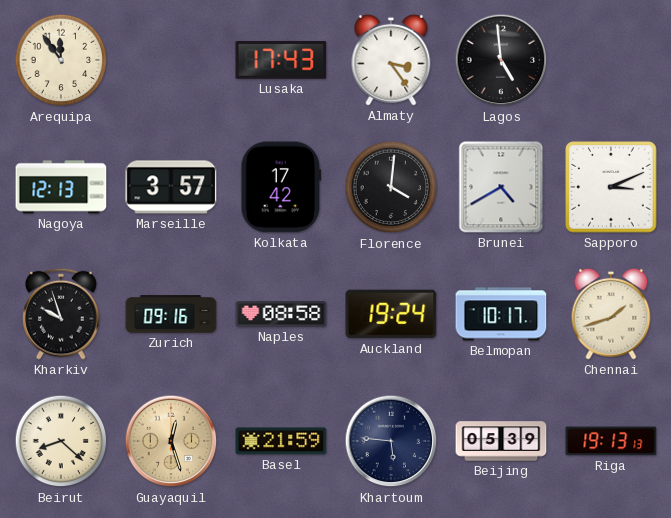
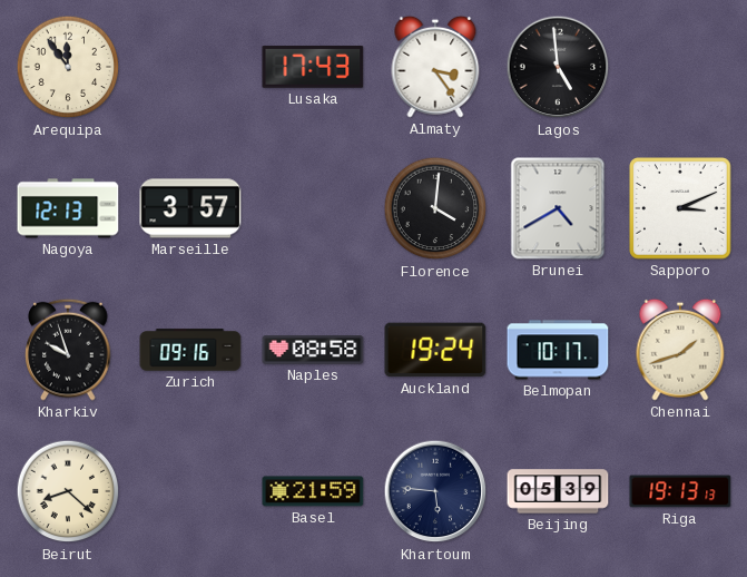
Kolkata: 17:42 -> none (281, 187)
Guayaquil: 12:27 -> none (171, 441)
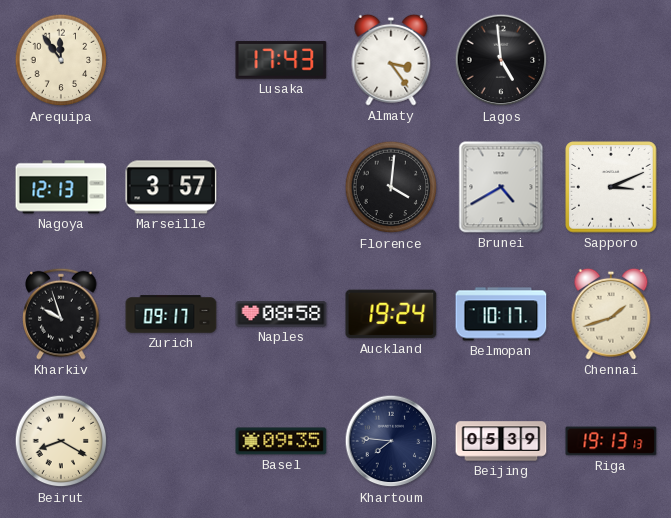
Zurich: 09:16 -> 09:17 (171, 314)
Beirut: 8:22 -> 8:20 (61, 441)
Basel: 21:59 -> 09:35 (281, 441)
Khartoum: 5:46 -> 7:46 (391, 441)
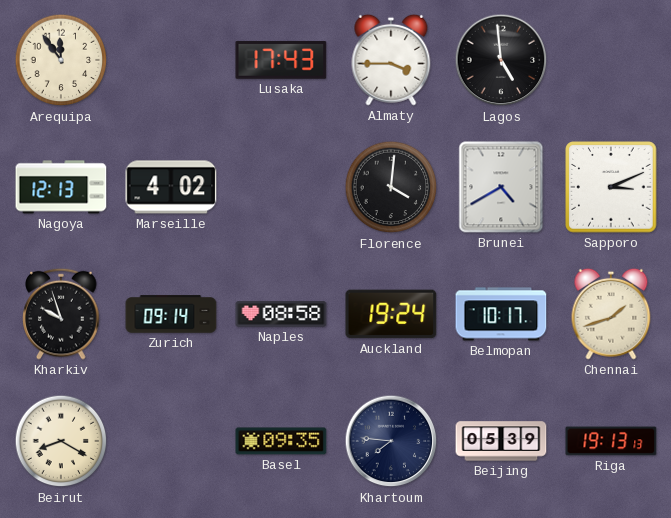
Almaty: 3:24 -> 3:45 (391, 60)
Marseille: 3:57 -> 4:02 (171, 187)
Zurich: 09:17 -> 09:14 (171, 314)
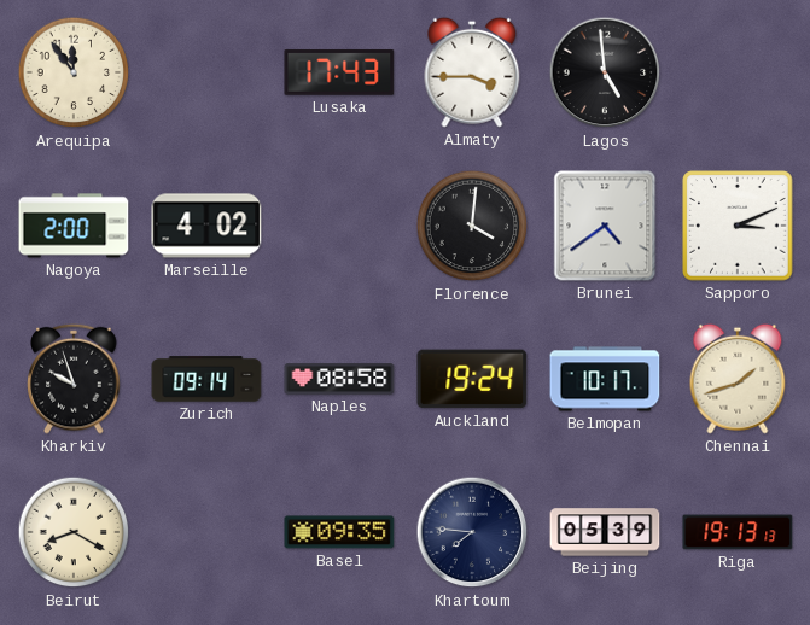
Nagoya: 12:13 -> 2:00 (74, 226)
Brunei: 4:40 -> 4:39 (605, 226)
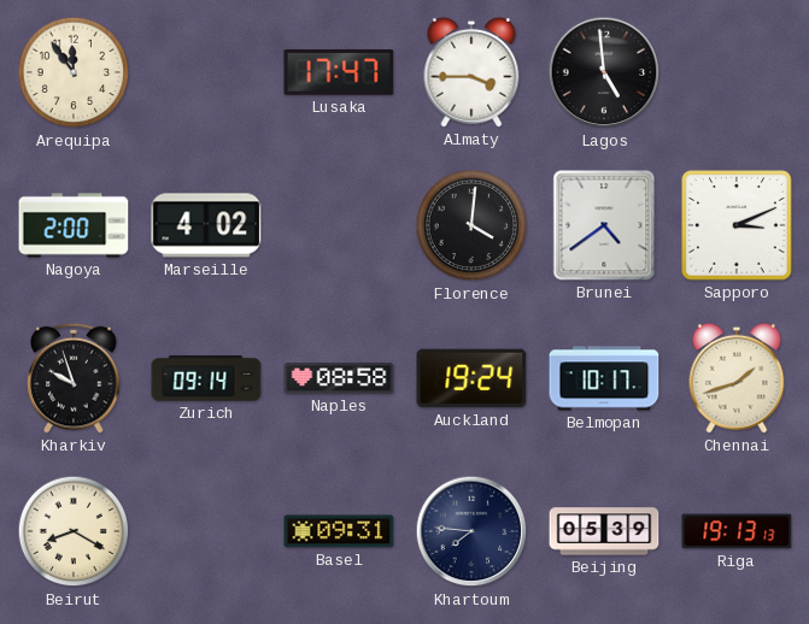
Lusaka: 17:43 -> 17:47 (339, 72)
Basel: 09:35 -> 09:31 (339, 531)
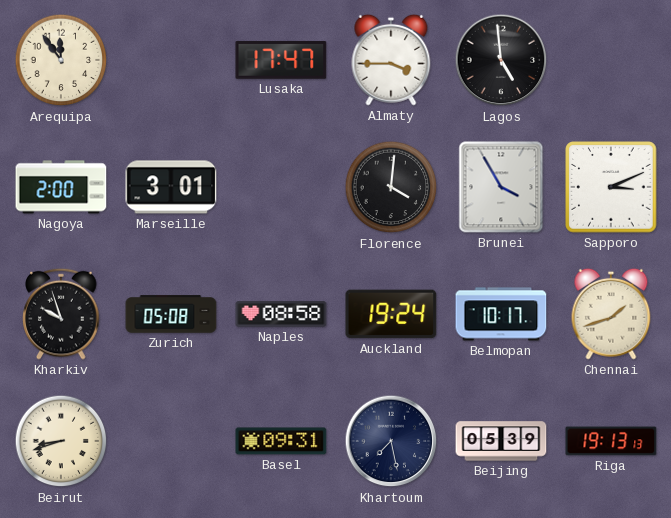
Marseille: 4:02 -> 3:01 (171, 187)
Brunei: 4:39 -> 3:55 (501, 187)
Zurich: 09:14 -> 05:08 (171, 314)
Beirut: 8:20 -> 8:42 (61, 441)
Khartoum: 7:46 -> 7:28 (391, 441)
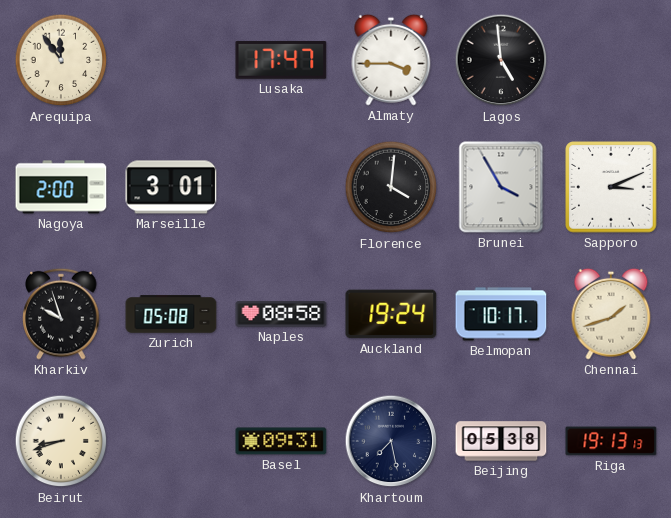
Beijing: 05:39 -> 05:38 (501, 441)
